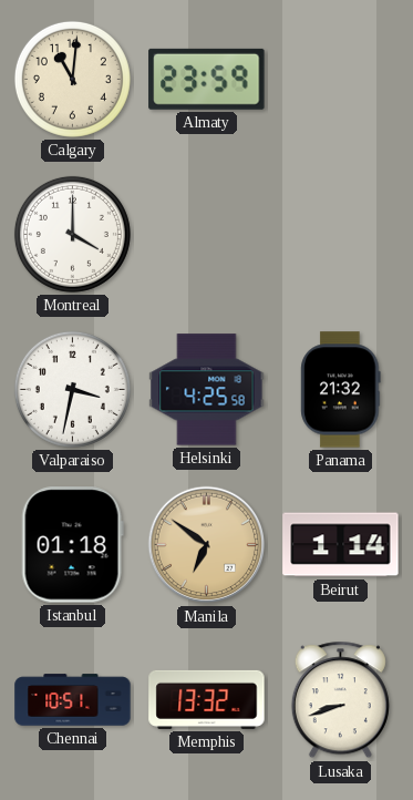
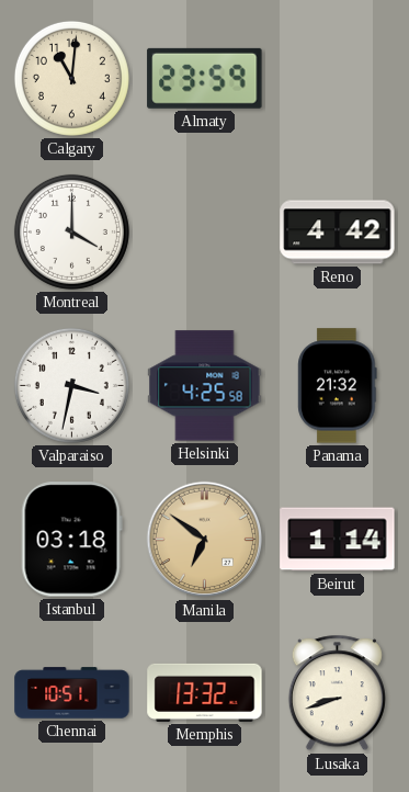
Reno: none -> 4:42 (338, 233)
Istanbul: 01:18 -> 03:18 (71, 540)
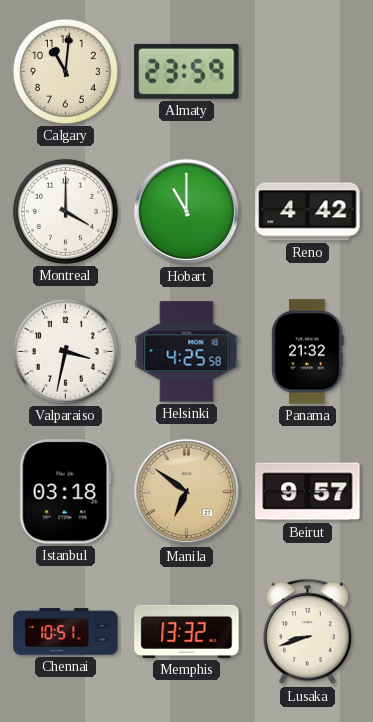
Hobart: none -> 11:00 (187, 212)
Beirut: 1:14 -> 9:57 (308, 492)
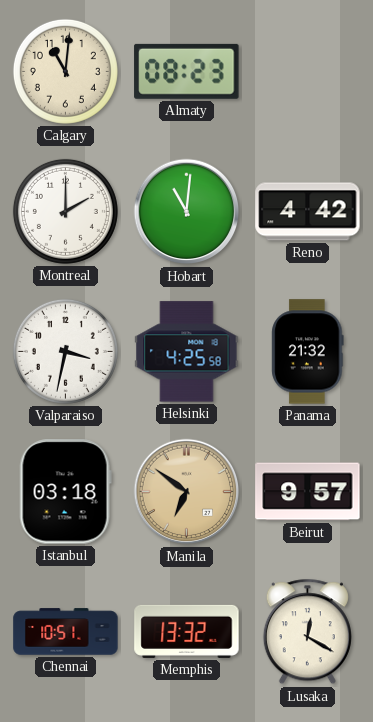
Almaty: 23:59 -> 08:23 (187, 71)
Montreal: 4:00 -> 2:00 (65, 211)
Hobart: 11:00 -> 11:01 (187, 212)
Lusaka: 8:42 -> 12:20 (307, 632)
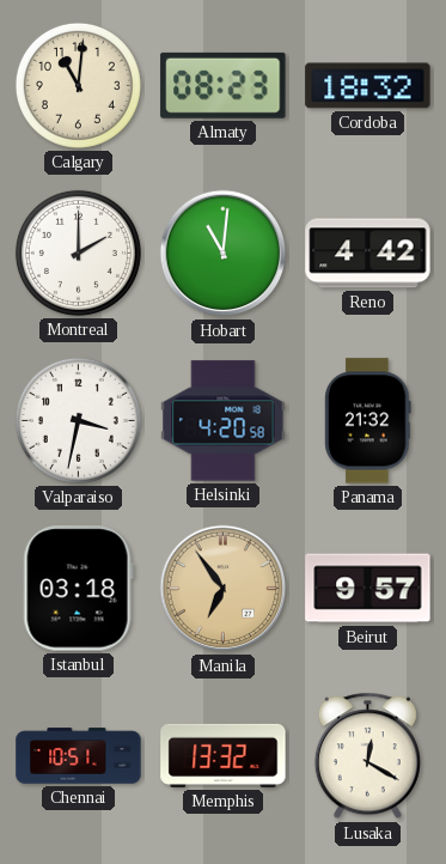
Cordoba: none -> 18:32 (368, 86)
Helsinki: 4:25 -> 4:20 (224, 421)
Manila: 6:51 -> 6:54 (224, 589)
